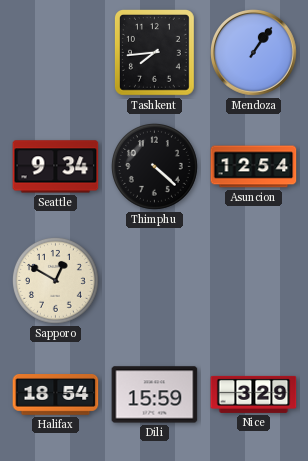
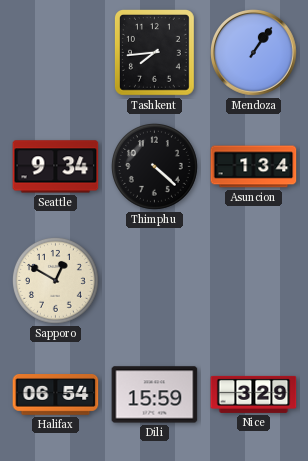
Asuncion: 12:54 -> 1:34 (254, 167)
Halifax: 18:54 -> 06:54 (56, 395)
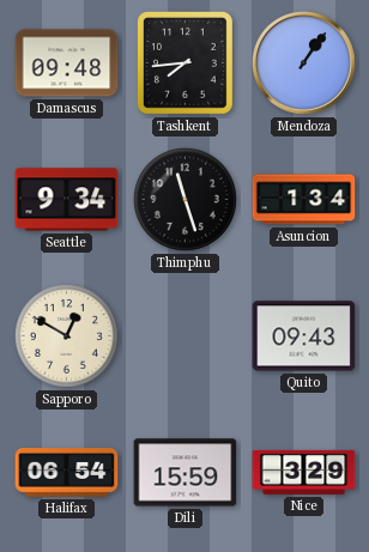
Damascus: none -> 09:48 (67, 63)
Thimphu: 4:22 -> 11:27 (184, 199)
Quito: none -> 09:43 (304, 336)
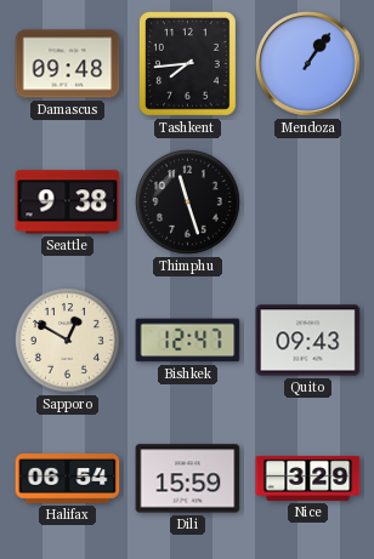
Seattle: 9:34 -> 9:38 (68, 203)
Asuncion: 1:34 -> none (304, 200)
Bishkek: none -> 12:47 (188, 341)
